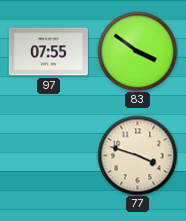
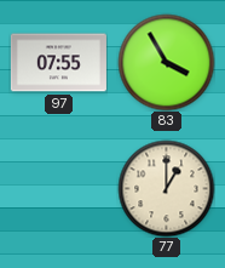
83: 3:51 -> 3:55 (166, 62)
77: 3:48 -> 1:00 (166, 188)
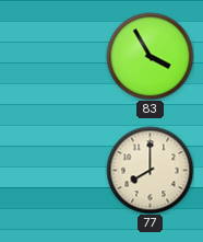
97: 07:55 -> none (58, 63)
77: 1:00 -> 8:00 (150, 170)
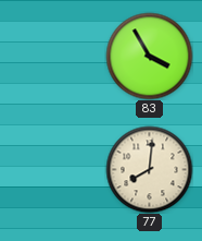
77: 8:00 -> 8:01 (149, 169)
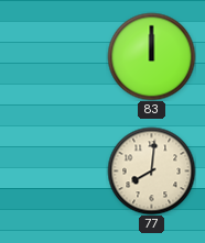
83: 3:55 -> 12:00 (151, 56)
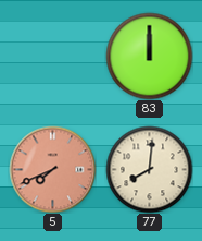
5: none -> 7:41 (52, 169)
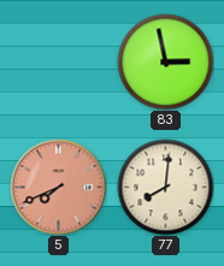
83: 12:00 -> 2:58 (165, 61)
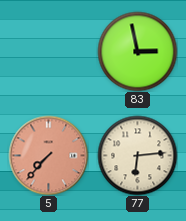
5: 7:41 -> 7:37 (48, 155)
77: 8:01 -> 6:14 (137, 155)
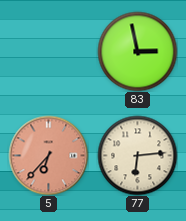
5: 7:37 -> 6:37 (48, 155)
